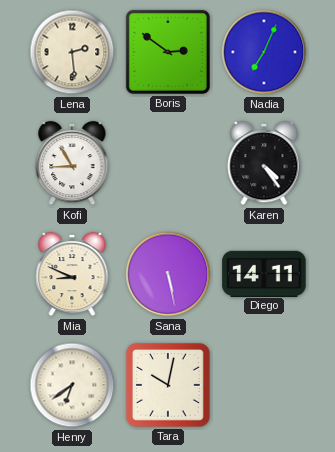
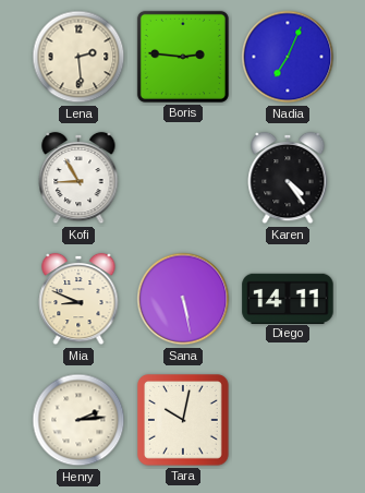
Boris: 2:51 -> 2:46 (183, 57)
Henry: 6:39 -> 2:14 (78, 420)
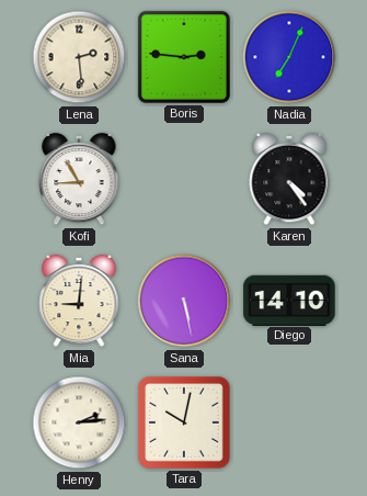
Mia: 8:49 -> 9:01 (79, 301)
Diego: 14:11 -> 14:10 (289, 300)
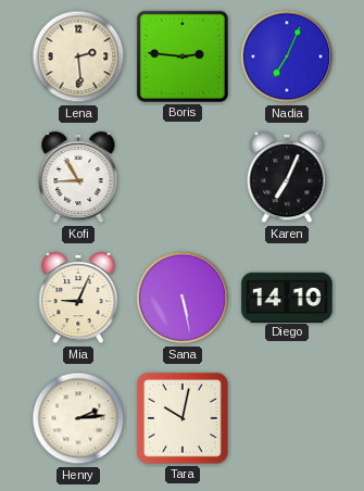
Karen: 4:24 -> 7:04 (287, 177)
Mia: 9:01 -> 9:04 (78, 298)
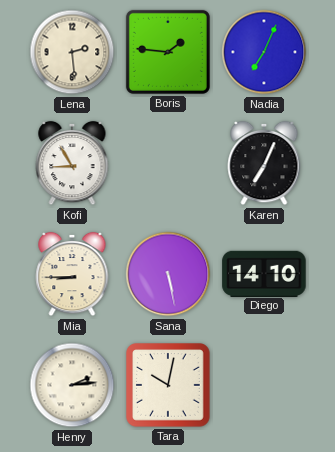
Boris: 2:46 -> 1:46 (168, 52)
Mia: 9:04 -> 8:45 (72, 274)
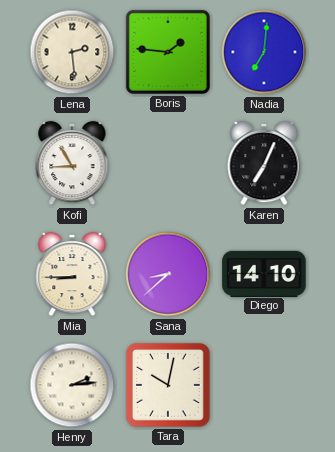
Nadia: 7:04 -> 7:01 (264, 52)
Sana: 5:28 -> 8:38 (168, 274)
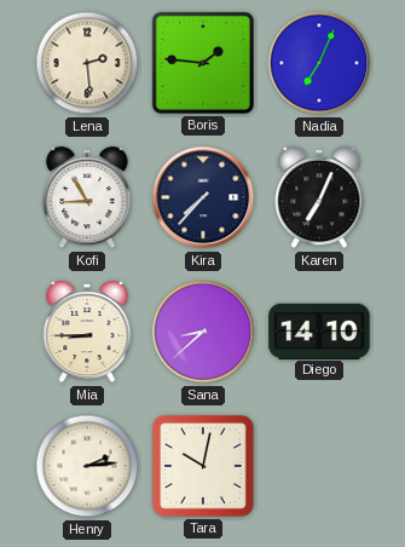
Nadia: 7:01 -> 7:04 (319, 63)
Kira: none -> 7:37 (203, 197)
